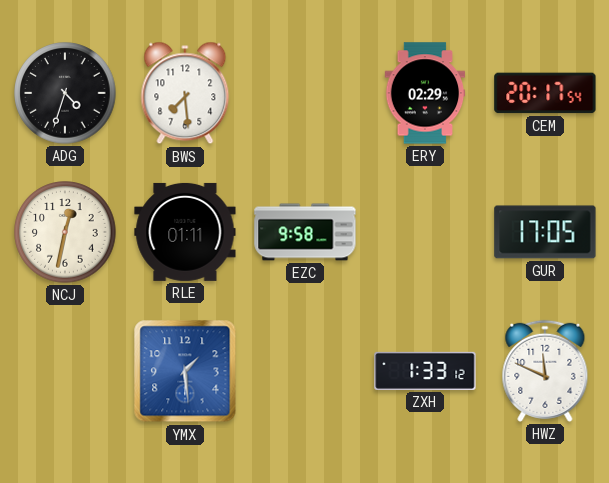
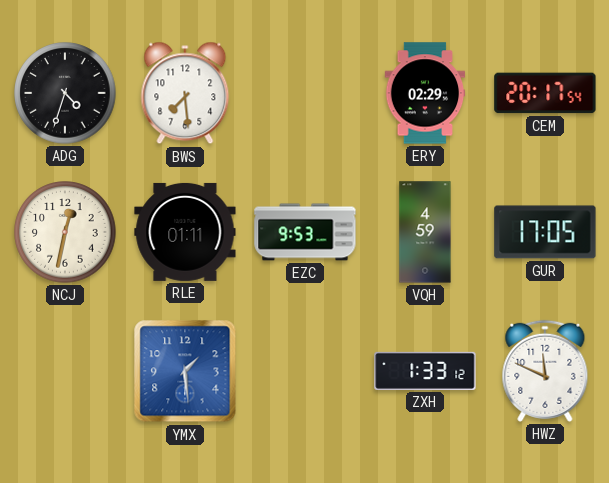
EZC: 9:58 -> 9:53 (305, 232)
VQH: none -> 4:59 (425, 232)
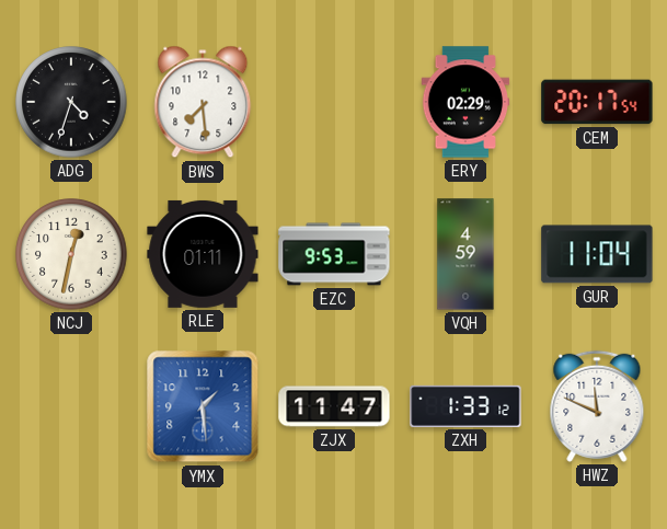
GUR: 17:05 -> 11:04 (597, 254)
ZJX: none -> 11:47 (334, 406)
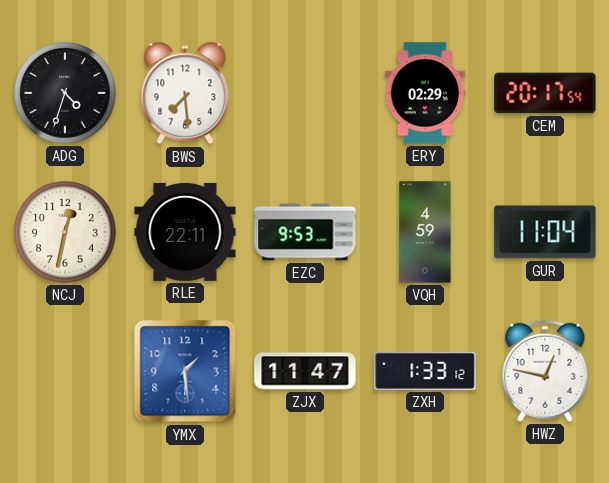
RLE: 01:11 -> 22:11 (185, 232)
HWZ: 11:49 -> 12:47 (545, 371)
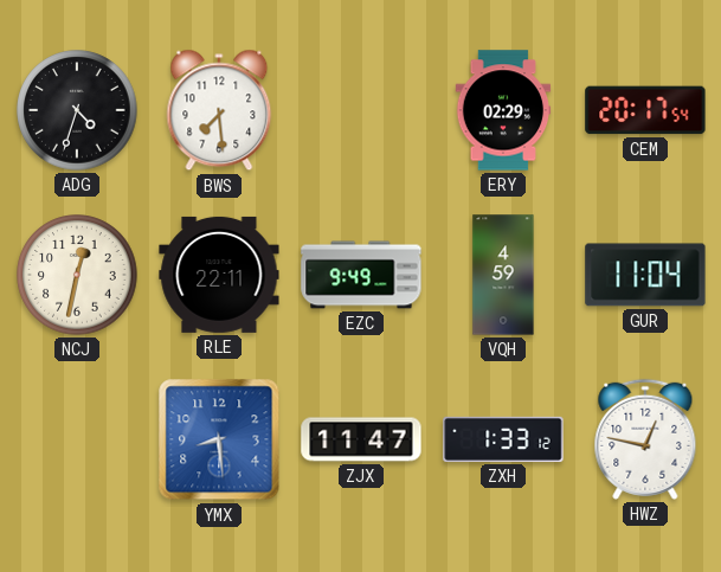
EZC: 9:53 -> 9:49 (361, 275)
YMX: 1:29 -> 8:29 (219, 439)
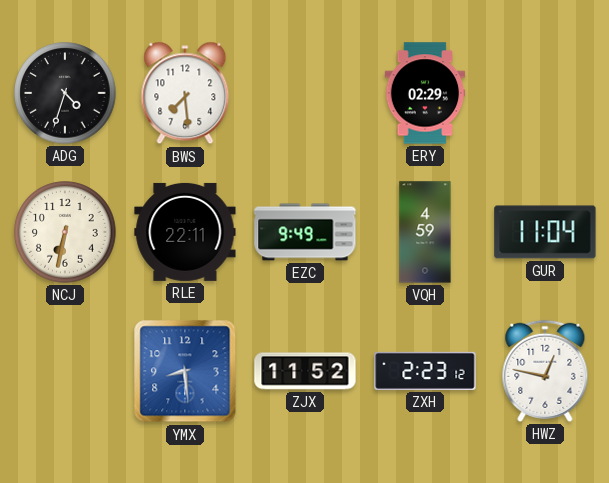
CEM: 20:17 -> none (645, 110)
NCJ: 12:32 -> 6:32 (65, 232)
ZJX: 11:47 -> 11:52 (305, 371)
ZXH: 1:33 -> 2:23 (425, 371)
